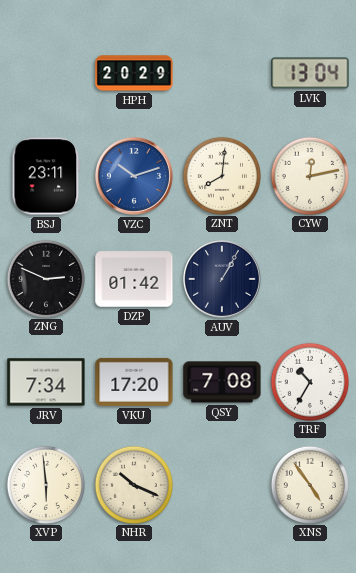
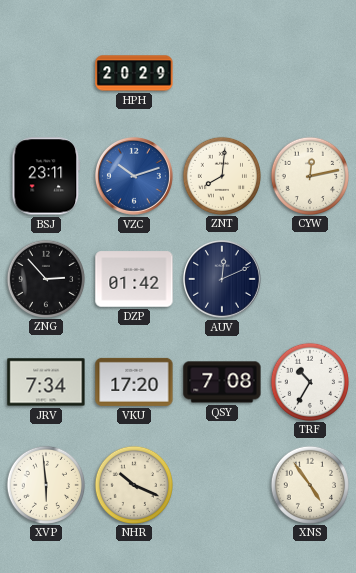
LVK: 13:04 -> none (310, 73)
ZNG: 2:49 -> 2:53 (45, 278)
AUV: 1:05 -> 12:11 (222, 279)
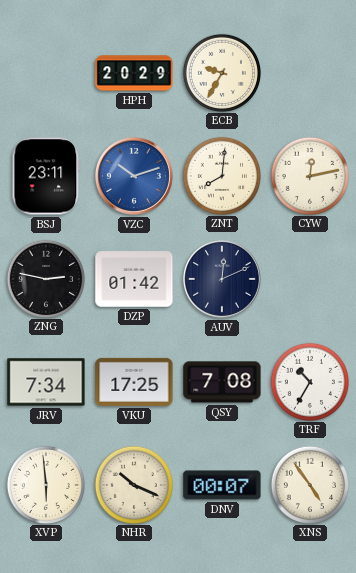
ECB: none -> 9:35 (221, 72)
ZNG: 2:53 -> 2:47 (45, 278)
VKU: 17:20 -> 17:25 (134, 382)
DNV: none -> 00:07 (222, 485)
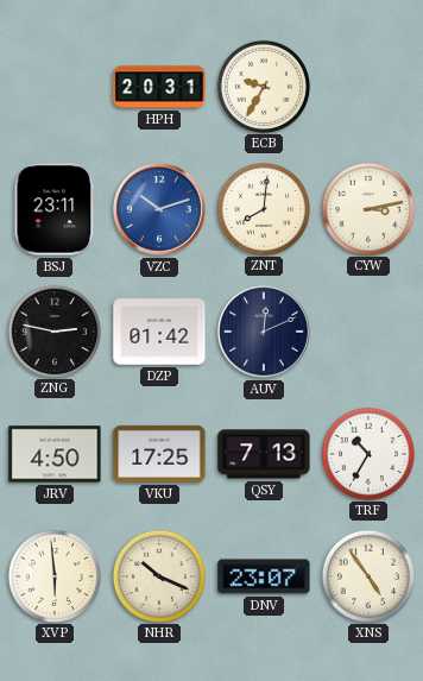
HPH: 20:29 -> 20:31 (159, 87)
CYW: 12:13 -> 3:13 (367, 208)
JRV: 7:34 -> 4:50 (55, 454)
QSY: 7:08 -> 7:13 (264, 454)
DNV: 00:07 -> 23:07 (264, 576)
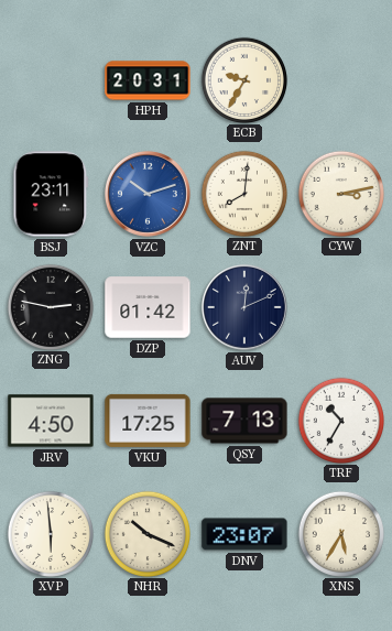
XNS: 4:54 -> 5:35 (340, 533)
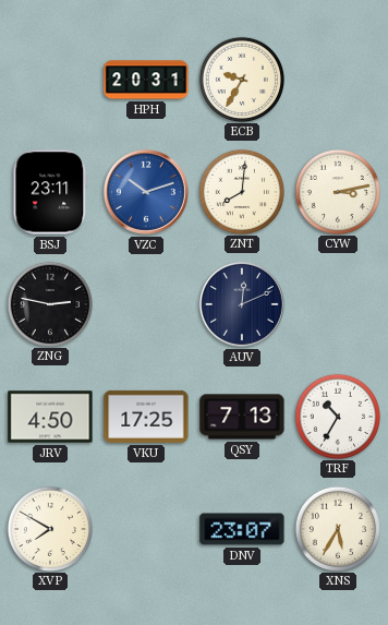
DZP: 01:42 -> none (148, 307)
XVP: 5:59 -> 7:50 (49, 528)
NHR: 10:19 -> none (146, 533)
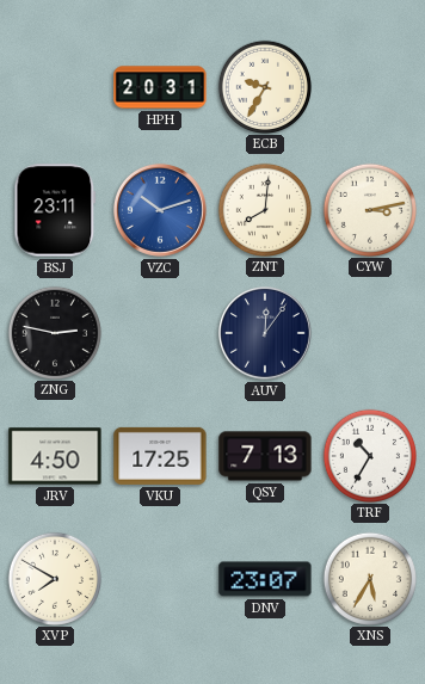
AUV: 12:11 -> 12:06 (265, 333)
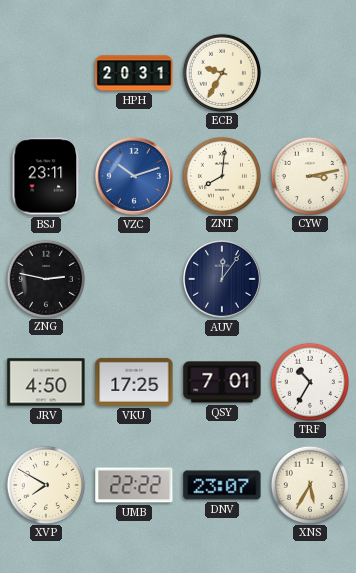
QSY: 7:13 -> 7:01 (222, 382)
UMB: none -> 22:22 (134, 485)
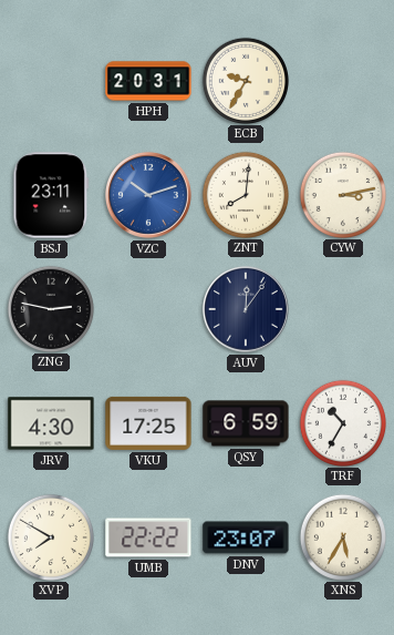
JRV: 4:50 -> 4:30 (51, 423)
QSY: 7:01 -> 6:59 (246, 423)
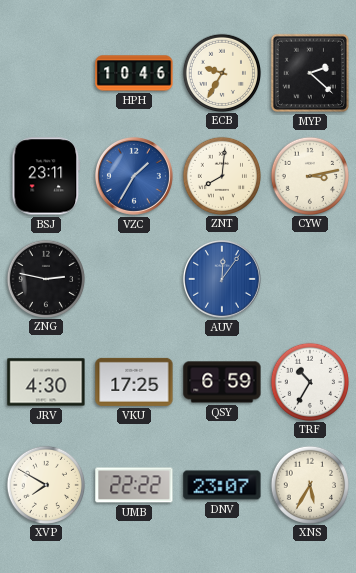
HPH: 20:31 -> 10:46 (134, 73)
MYP: none -> 2:22 (310, 73)
VZC: 10:12 -> 1:35 (134, 176)
AUV dial: navy -> blue (222, 279)
